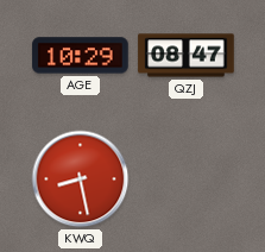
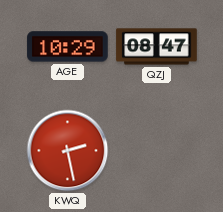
KWQ: 8:28 -> 2:28 (68, 151)
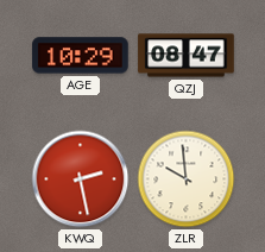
ZLR: none -> 9:59 (187, 179)
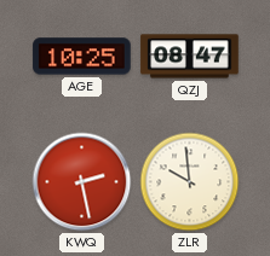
AGE: 10:29 -> 10:25 (82, 57)
